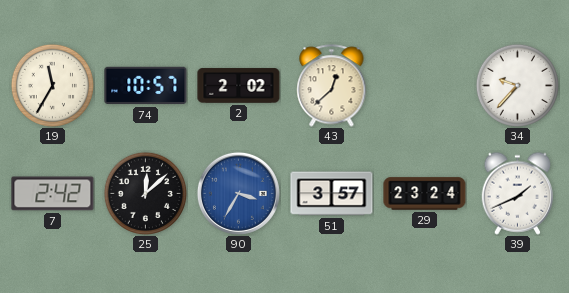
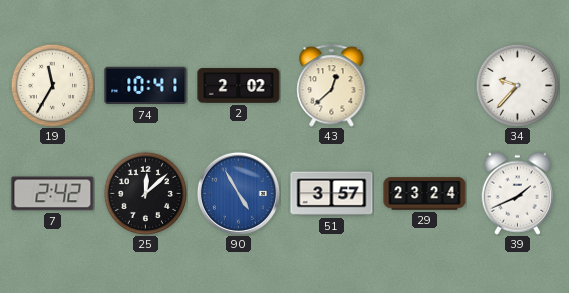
74: 10:57 -> 10:41 (146, 86)
90: 3:35 -> 4:55 (238, 193)
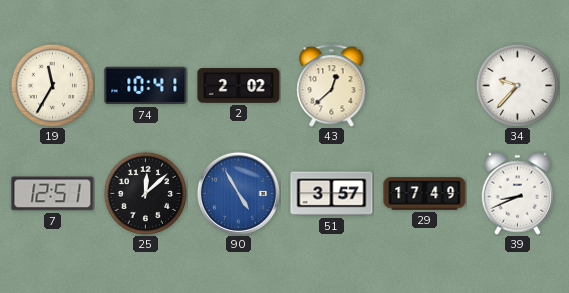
7: 2:42 -> 12:51 (53, 194)
29: 23:24 -> 17:49 (425, 194)
39: 1:41 -> 8:41 (518, 193)
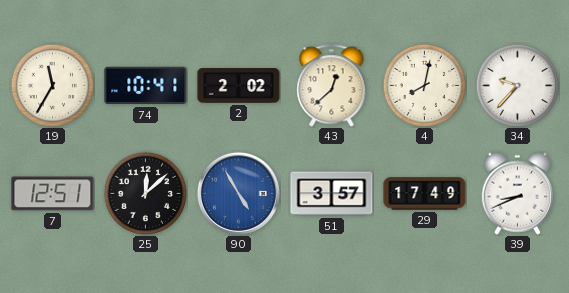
4: none -> 8:02 (424, 85)
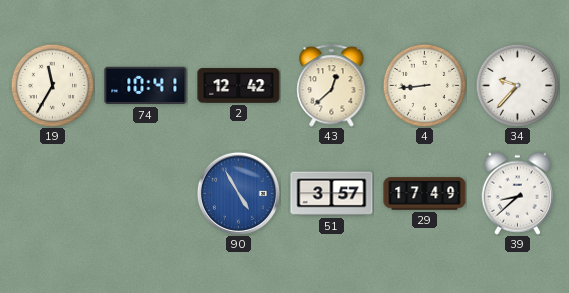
2: 2:02 -> 12:42 (239, 86)
4: 8:02 -> 8:44 (424, 85)
7: 12:51 -> none (53, 194)
25: 12:08 -> none (145, 193)
39: 8:41 -> 8:38 (518, 193)
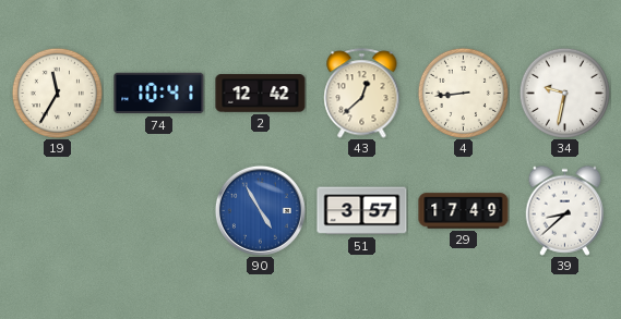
34: 9:37 -> 9:32 (564, 93)
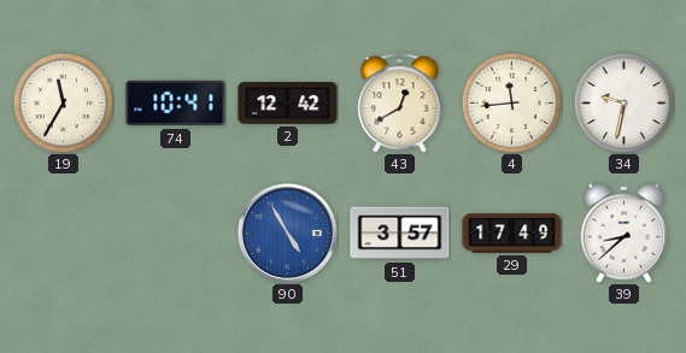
43: 12:38 -> 12:40 (400, 104)
4: 8:44 -> 11:44 (511, 102)
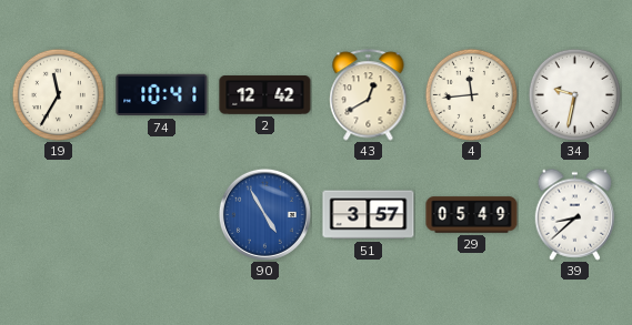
29: 17:49 -> 05:49 (472, 215)
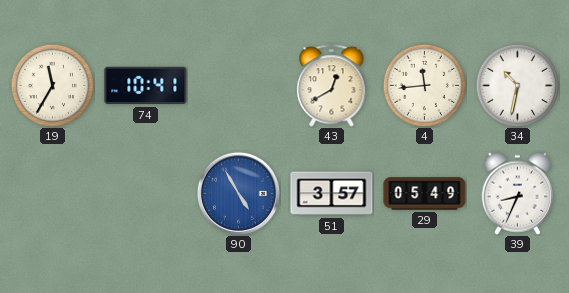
2: 12:42 -> none (265, 95)
34: 9:32 -> 10:32 (517, 85)
39: 8:38 -> 8:34 (518, 193)
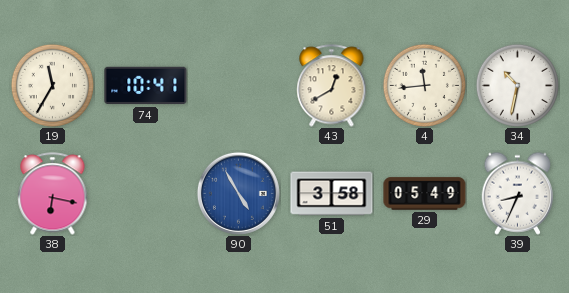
38: none -> 6:17 (53, 194)
51: 3:57 -> 3:58 (332, 194)
